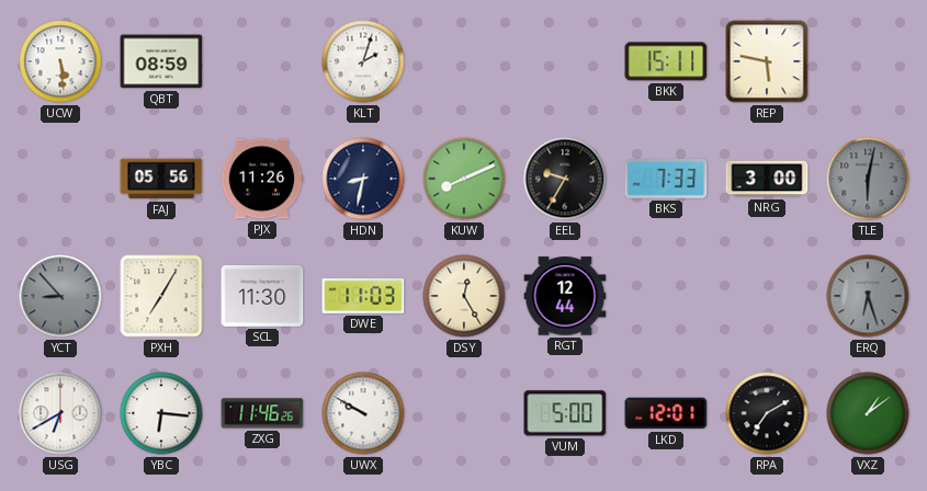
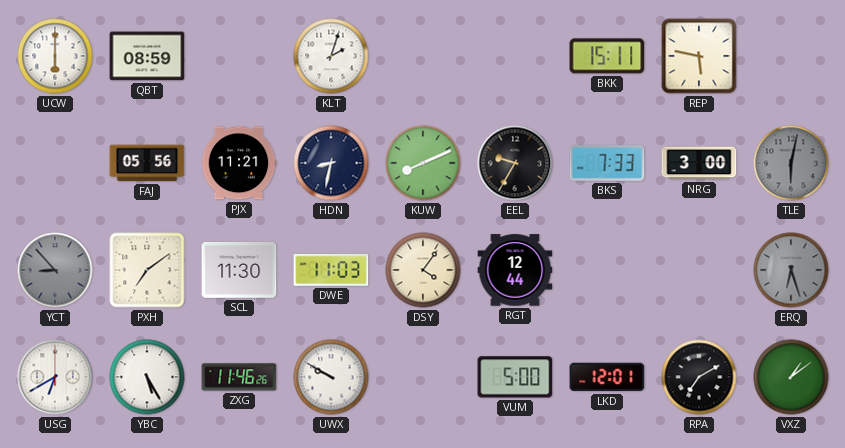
UCW: 5:29 -> 6:00 (55, 56)
PJX: 11:26 -> 11:21 (239, 163)
PXH: 7:05 -> 7:09 (147, 270)
DSY: 12:25 -> 4:06 (423, 270)
YBC: 6:16 -> 5:25 (147, 377)
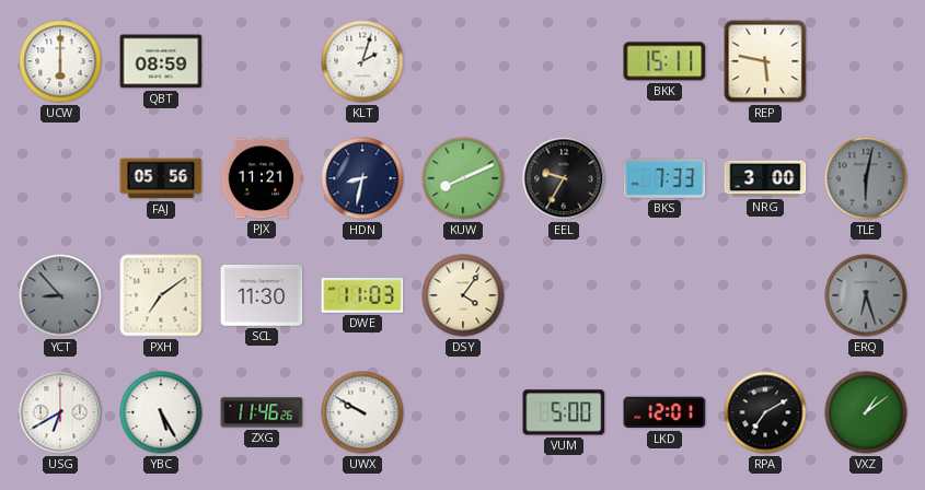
RGT: 12:44 -> none (515, 270)
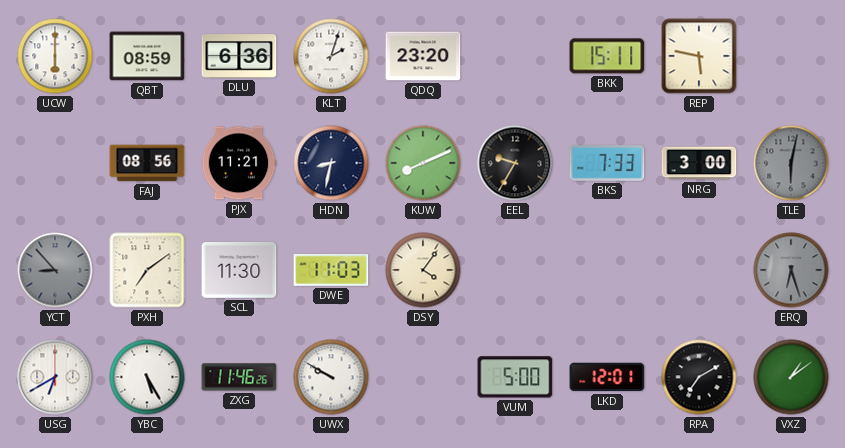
DLU: none -> 6:36 (239, 56)
QDQ: none -> 23:20 (423, 56)
FAJ: 05:56 -> 08:56 (147, 163)
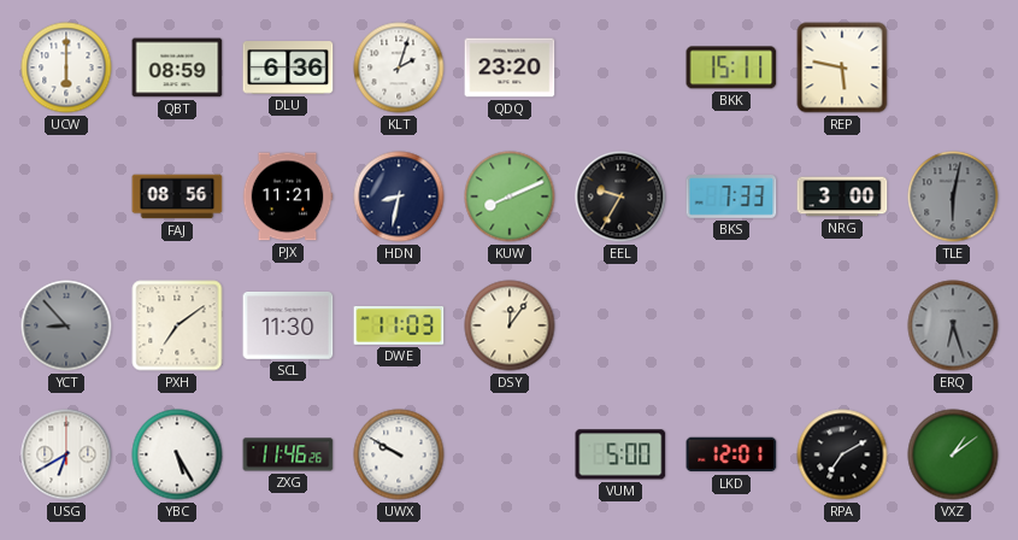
DSY: 4:06 -> 12:06 (510, 325)
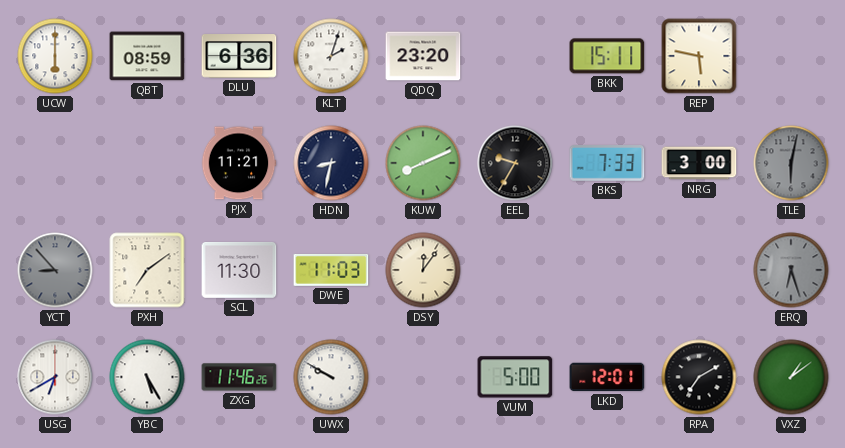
FAJ: 08:56 -> none (177, 196)
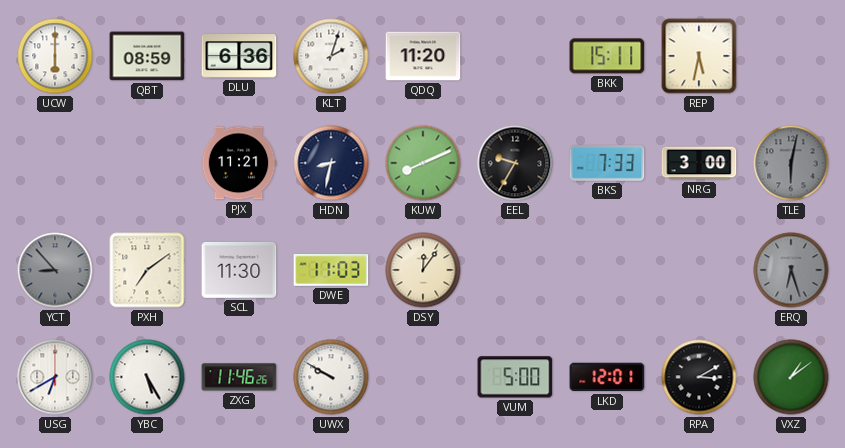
QDQ: 23:20 -> 11:20 (423, 56)
REP: 5:47 -> 5:32 (699, 56)
RPA: 7:10 -> 3:10 (699, 377)
